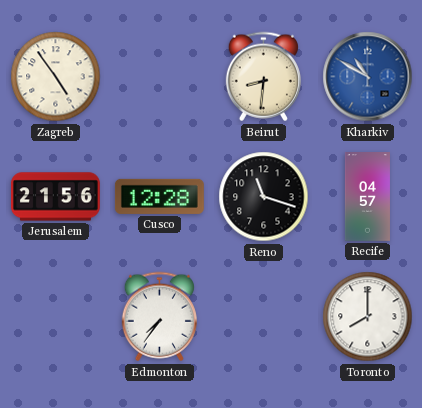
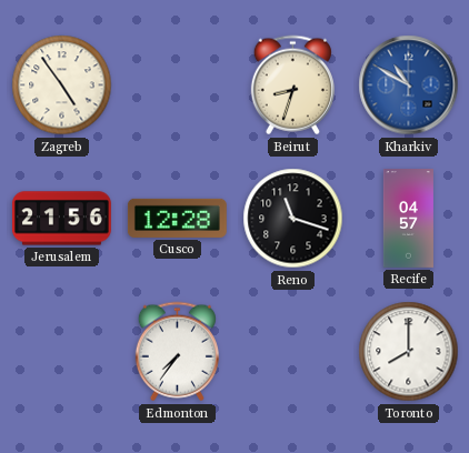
Beirut: 8:31 -> 8:33 (292, 85)
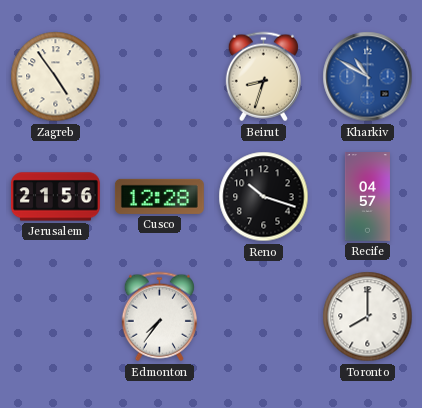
Reno: 11:18 -> 10:18 (264, 197)
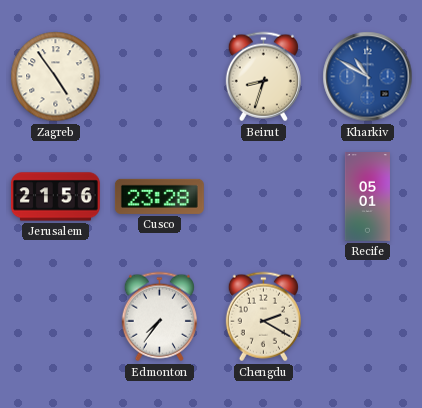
Cusco: 12:28 -> 23:28 (159, 196)
Reno: 10:18 -> none (264, 197)
Recife: 04:57 -> 05:01 (367, 197)
Chengdu: none -> 2:20 (263, 317)
Toronto: 8:00 -> none (368, 317)
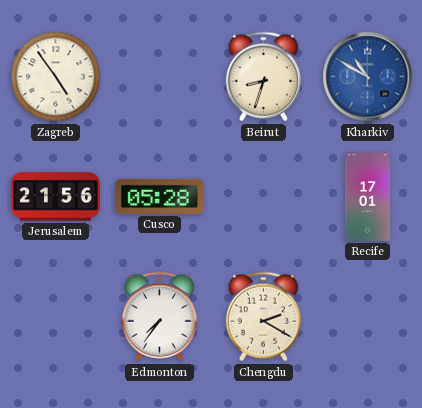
Cusco: 23:28 -> 05:28 (159, 196)
Recife: 05:01 -> 17:01 (367, 197)
